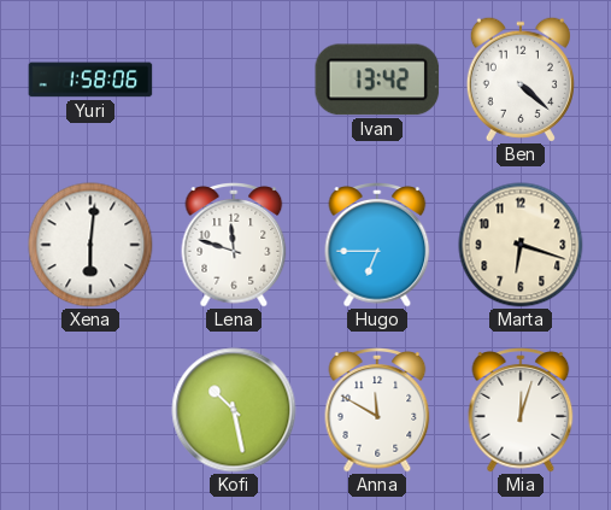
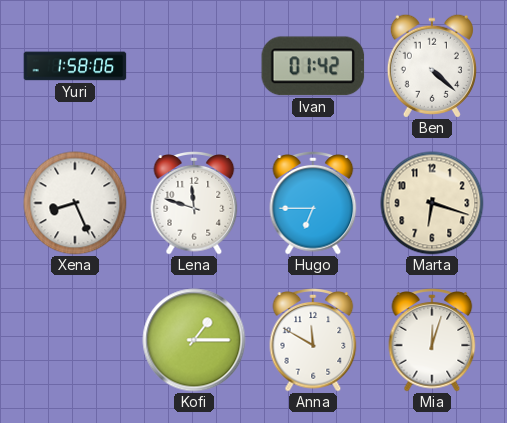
Ivan: 13:42 -> 01:42 (313, 66)
Xena: 6:01 -> 8:26 (75, 203)
Kofi: 10:28 -> 1:15 (194, 340)
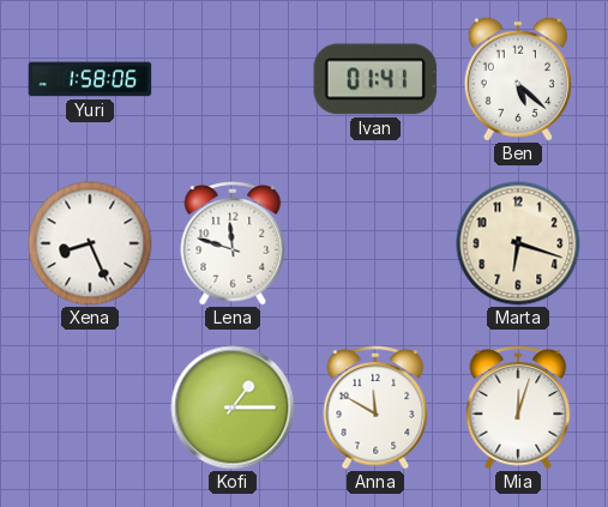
Ivan: 01:42 -> 01:41 (375, 79)
Ben: 4:22 -> 5:22 (518, 79)
Hugo: 6:45 -> none (313, 204)
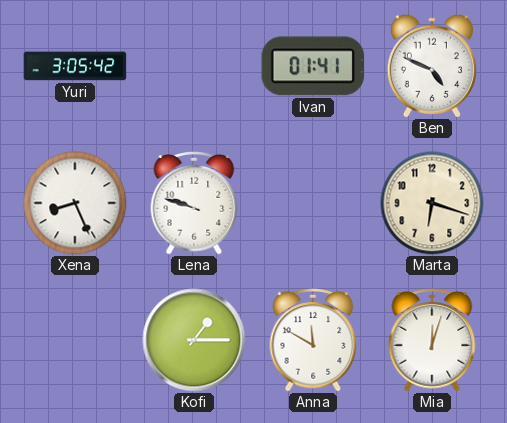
Yuri: 1:58 -> 3:05 (75, 66)
Ben: 5:22 -> 4:49 (432, 66)
Lena: 11:48 -> 9:48 (194, 204)
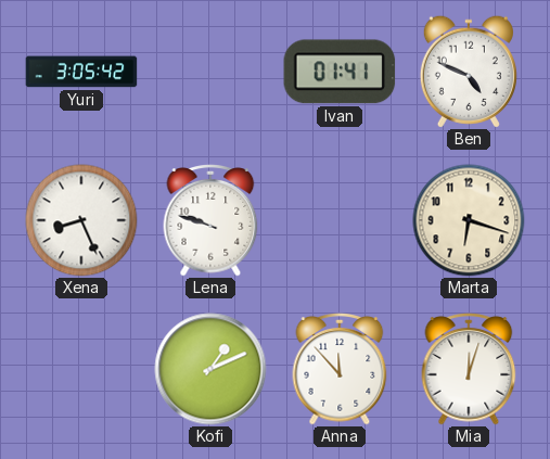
Kofi: 1:15 -> 1:11 (210, 369)
Anna: 11:50 -> 11:53 (340, 370)
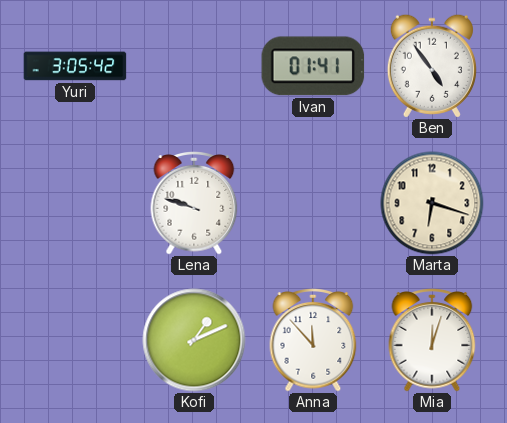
Ben: 4:49 -> 4:54 (432, 66)
Xena: 8:26 -> none (81, 220)
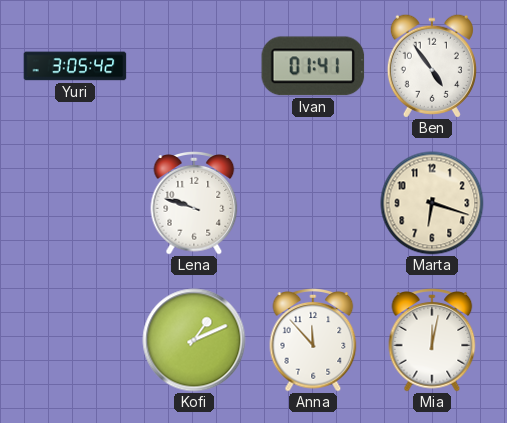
Mia: 12:03 -> 12:02 (432, 341)
